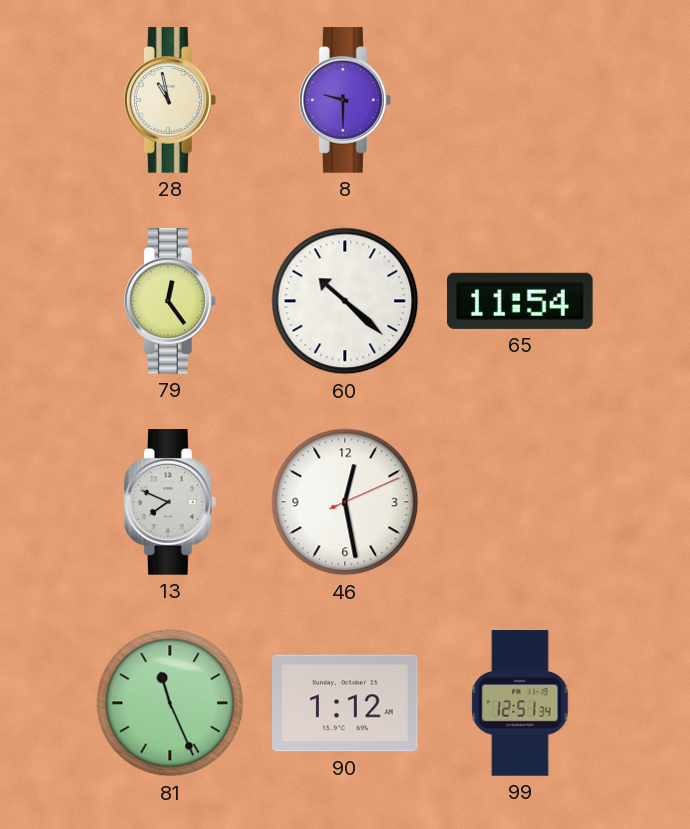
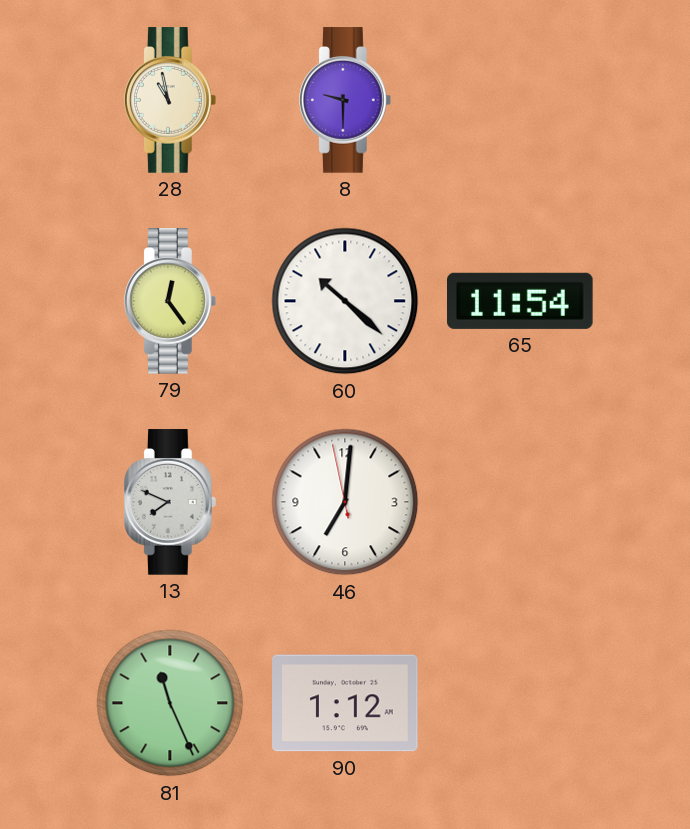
46: 12:28 -> 7:00 (345, 502)
99: 12:51 -> none (520, 703)
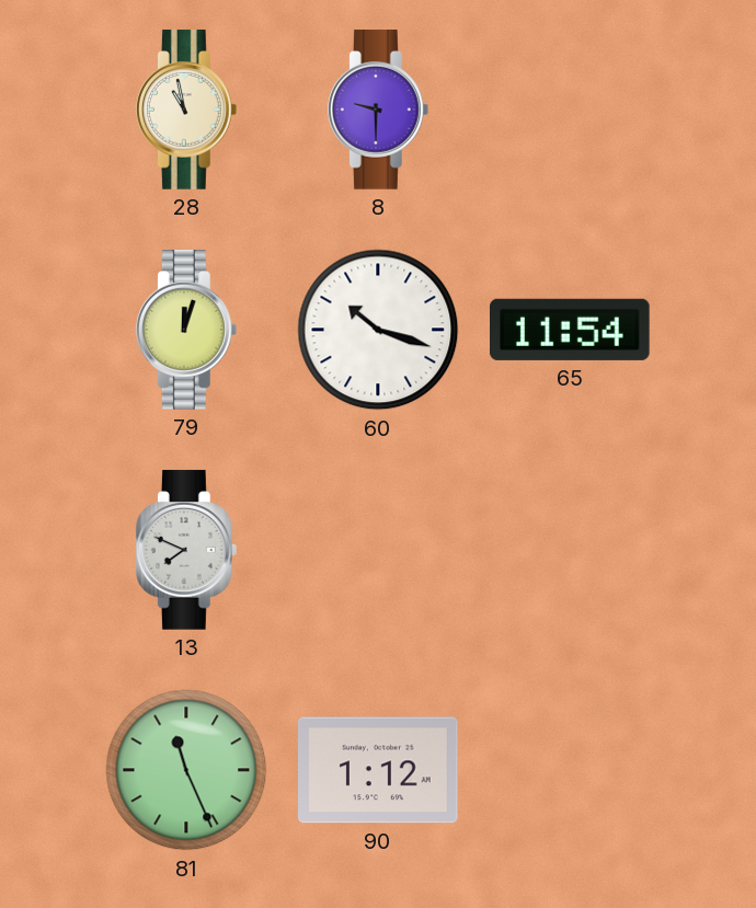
79: 12:24 -> 12:03 (186, 330)
60: 10:22 -> 10:18 (378, 330)
46: 7:00 -> none (345, 502)
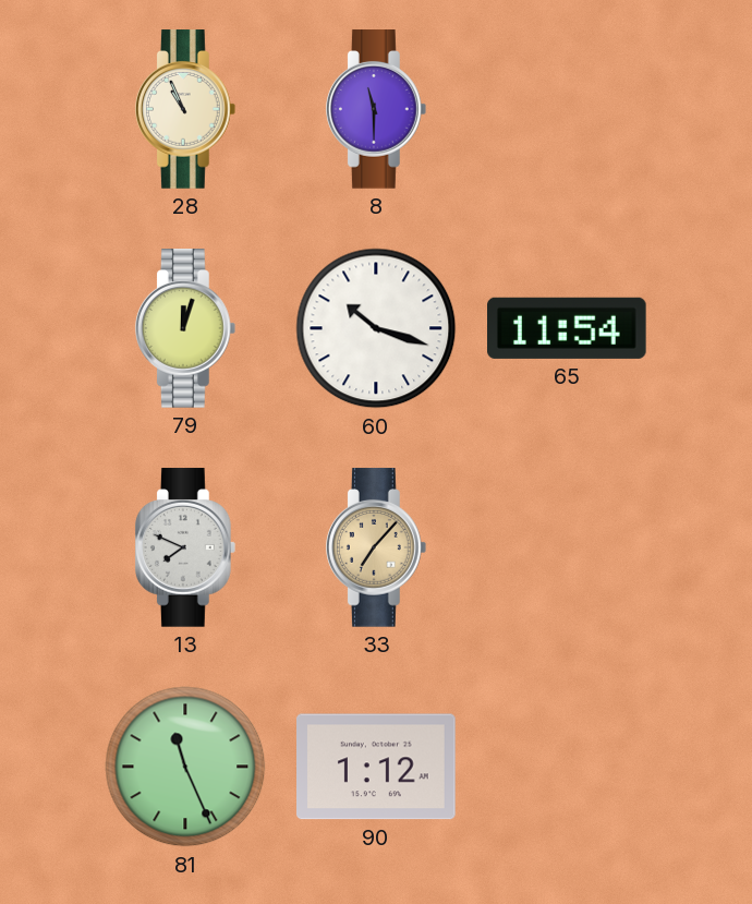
28: 10:58 -> 10:56 (185, 109)
8: 9:30 -> 11:30 (376, 109)
33: none -> 7:07 (376, 547)
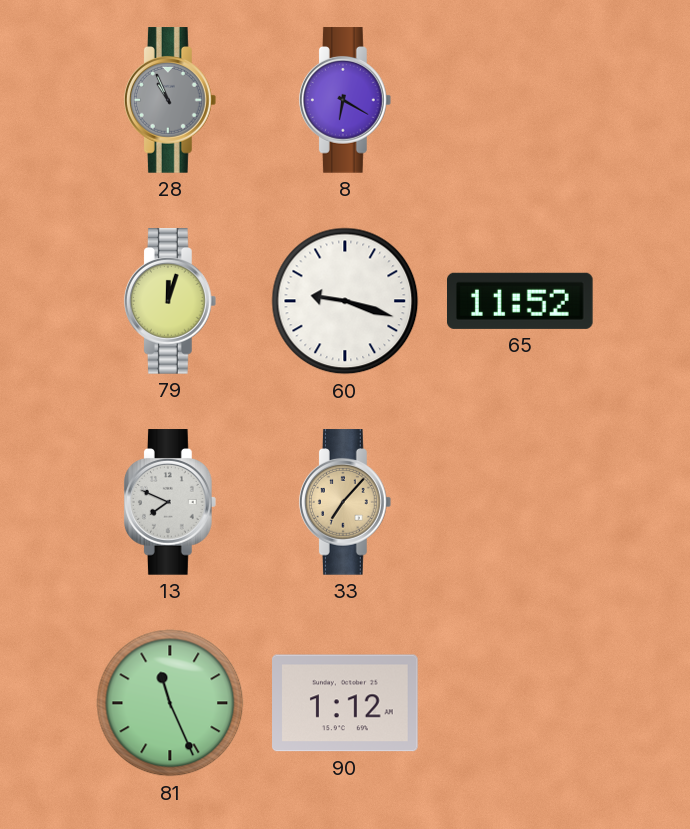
28 dial: cream -> grey (170, 100)
8: 11:30 -> 6:20 (345, 100)
60: 10:18 -> 9:18 (345, 301)
65: 11:54 -> 11:52 (521, 301)
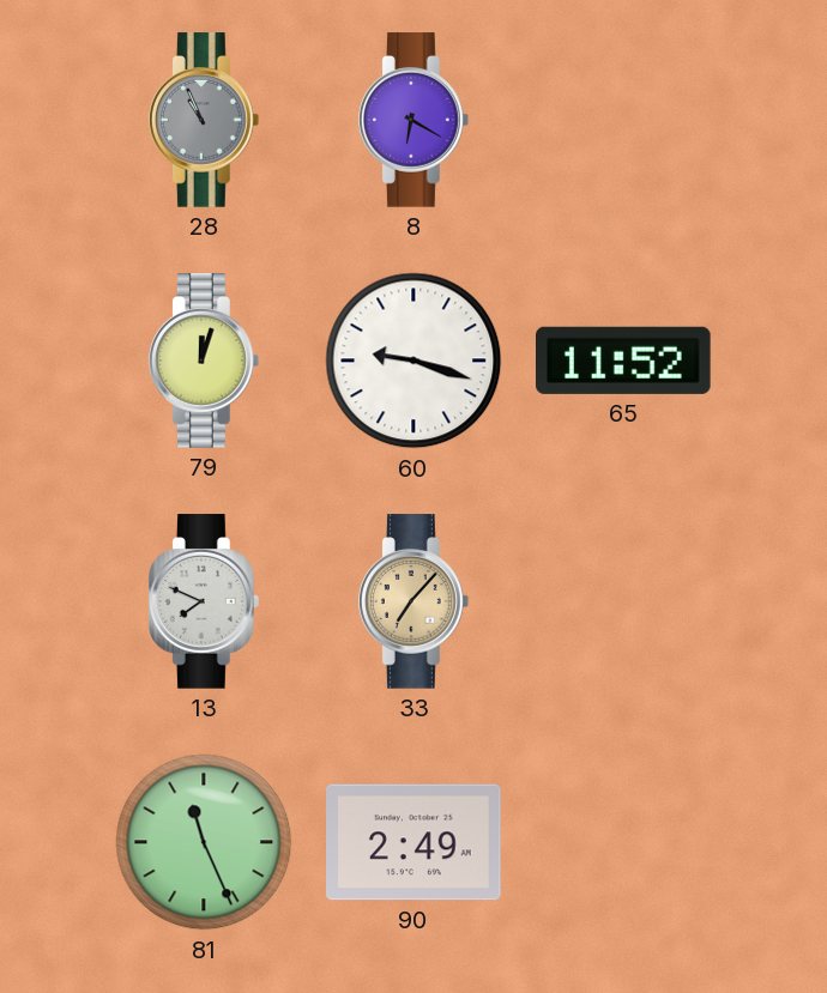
90: 1:12 -> 2:49 (415, 842)
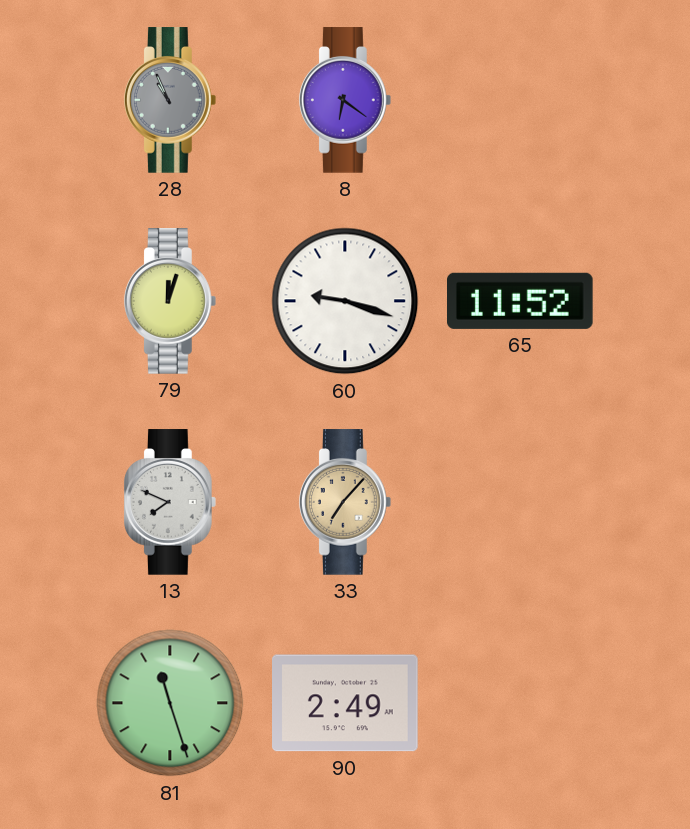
8: 6:20 -> 6:21 (345, 100)
81: 11:26 -> 11:27 (170, 703)
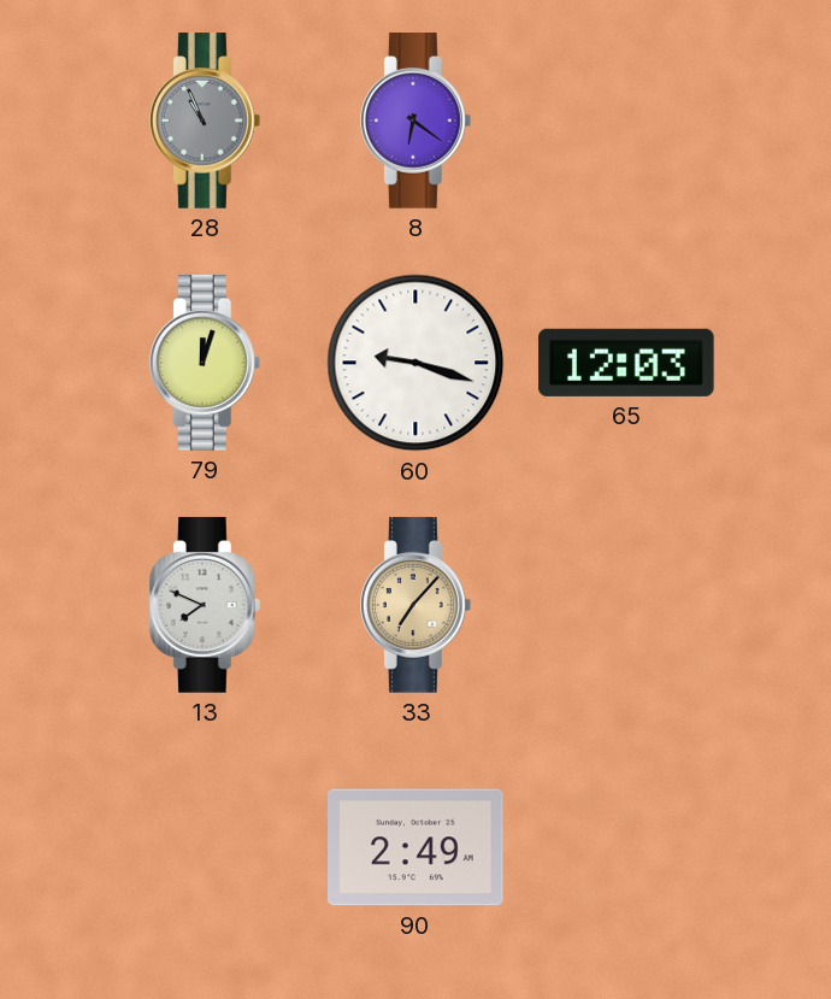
65: 11:52 -> 12:03 (627, 363)
81: 11:27 -> none (170, 703)
